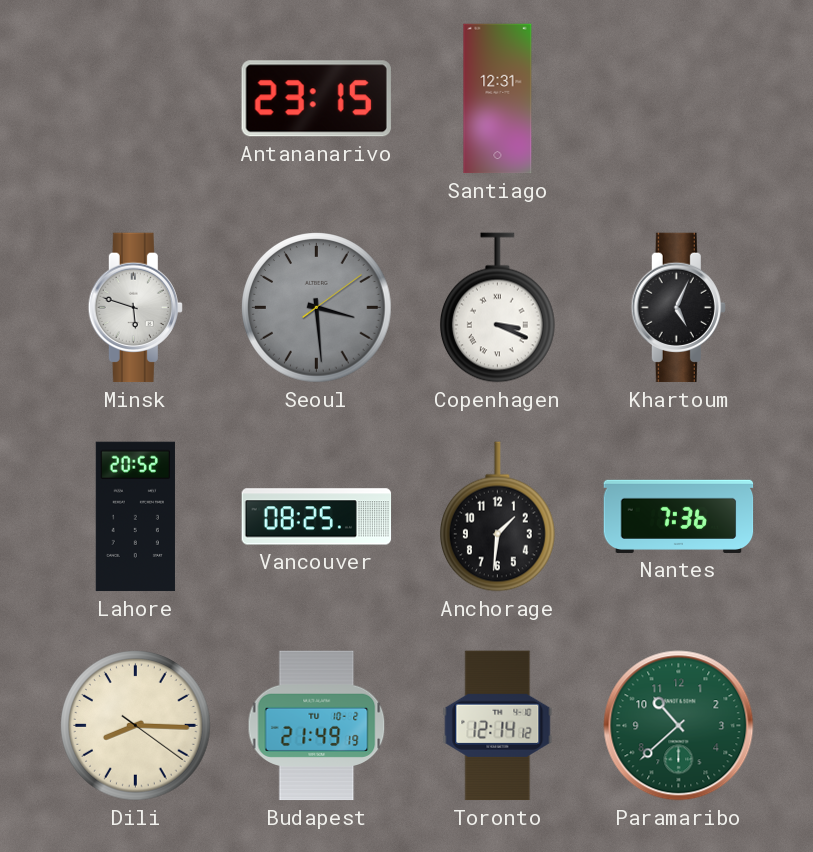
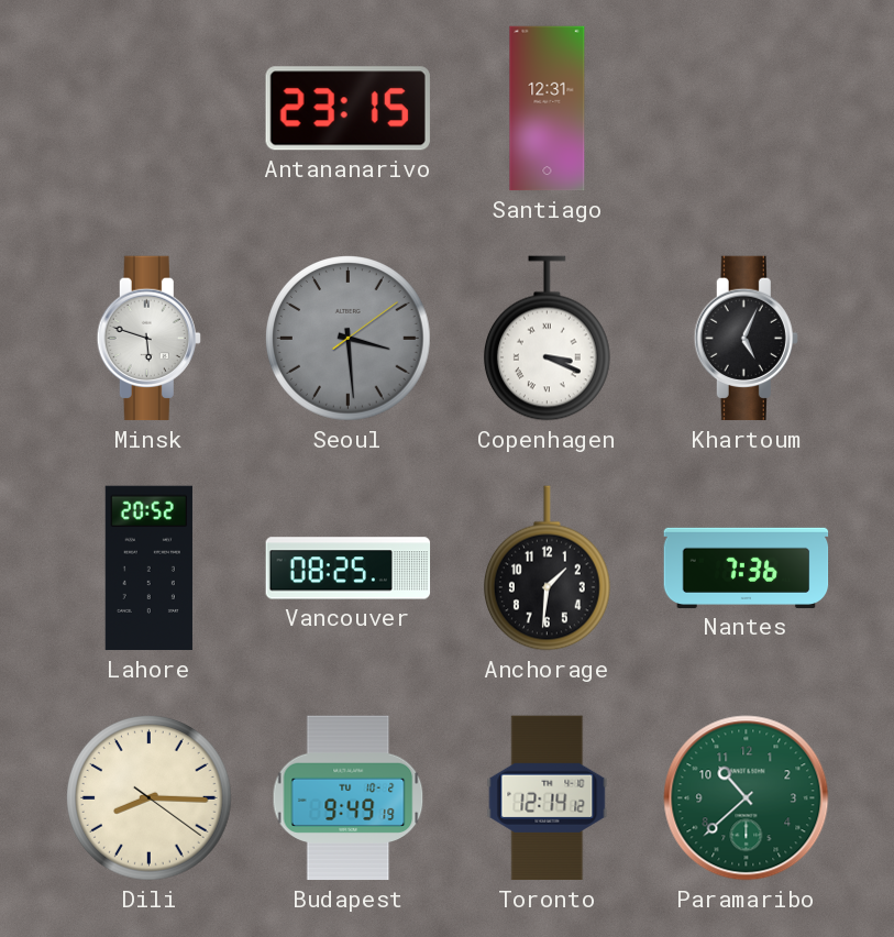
Budapest: 21:49 -> 9:49 (349, 798)
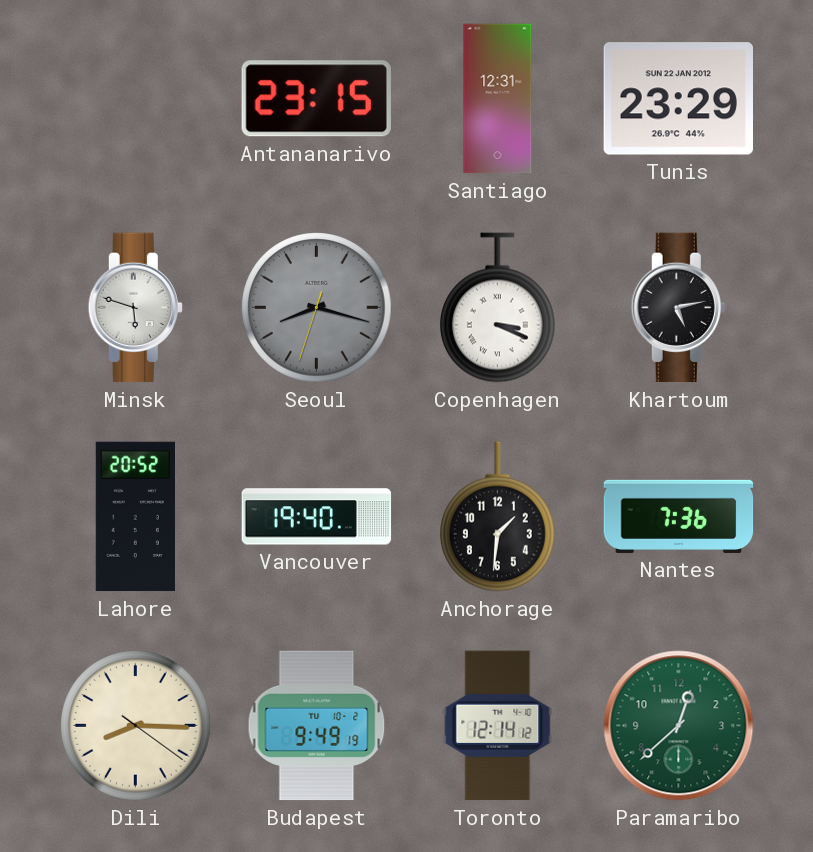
Tunis: none -> 23:29 (678, 99)
Seoul: 3:29 -> 8:17 (317, 308)
Khartoum: 5:04 -> 5:13 (678, 308)
Vancouver: 08:25 -> 19:40 (317, 517)
Paramaribo: 10:38 -> 12:38 (679, 726)
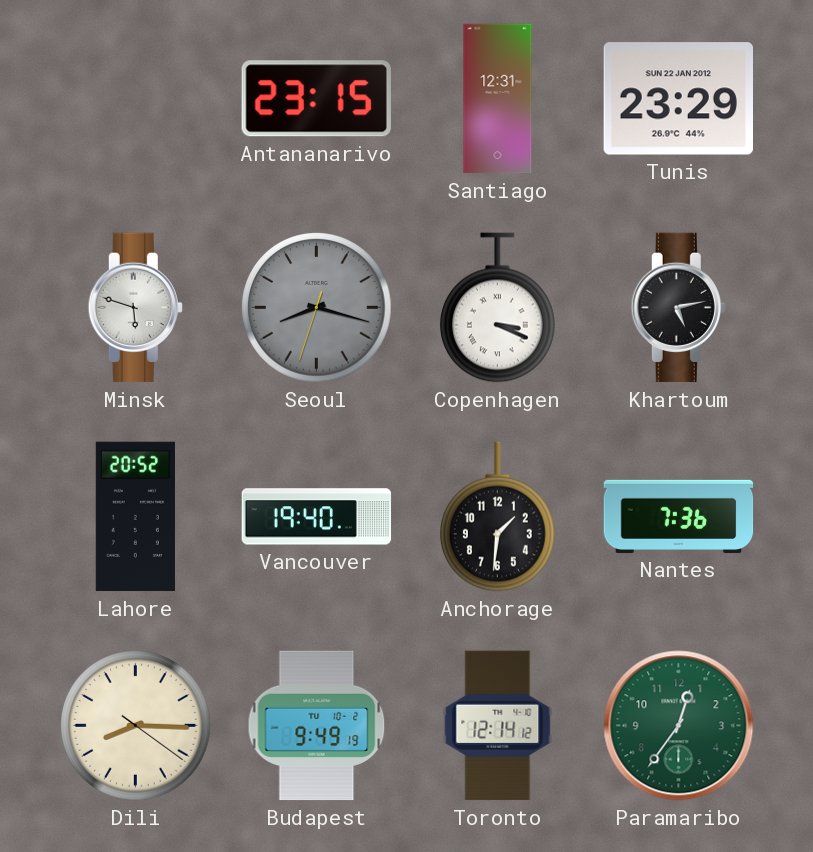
Paramaribo: 12:38 -> 12:36 (679, 726)
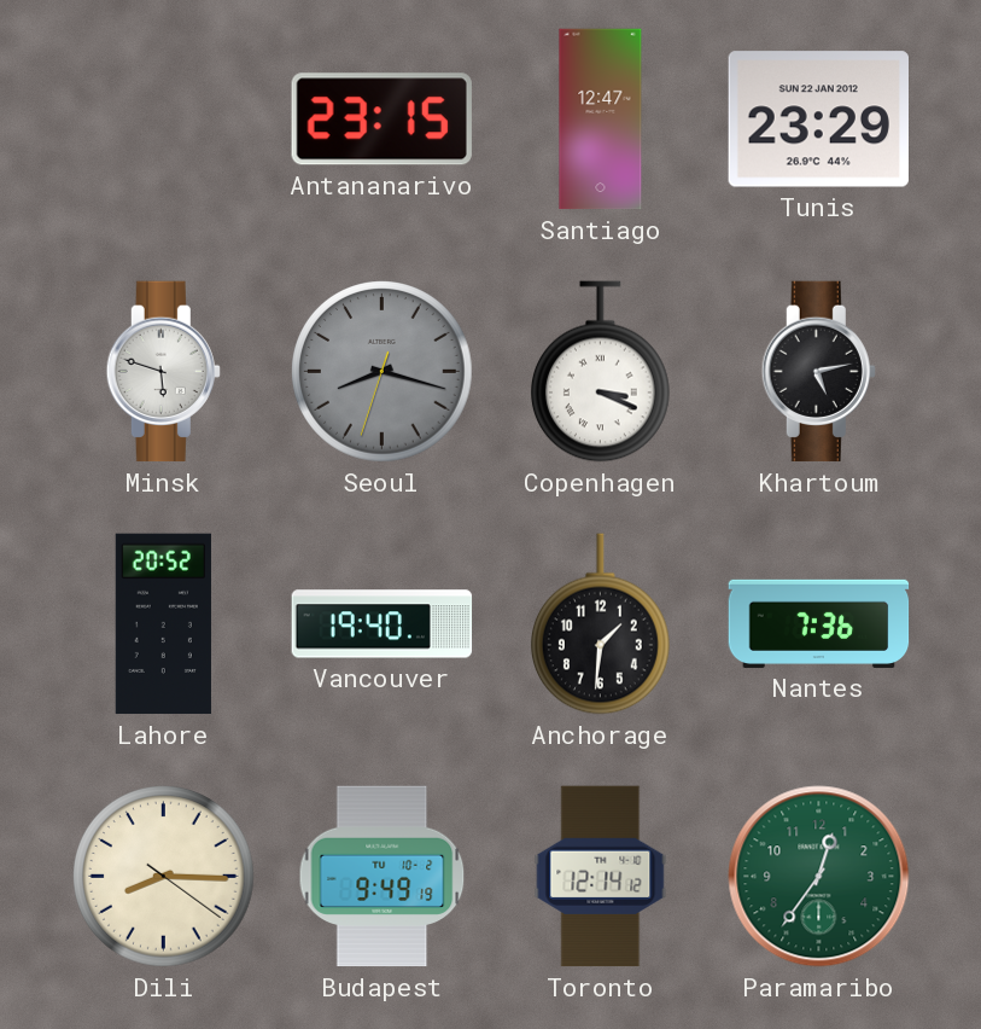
Santiago: 12:31 -> 12:47 (601, 120)
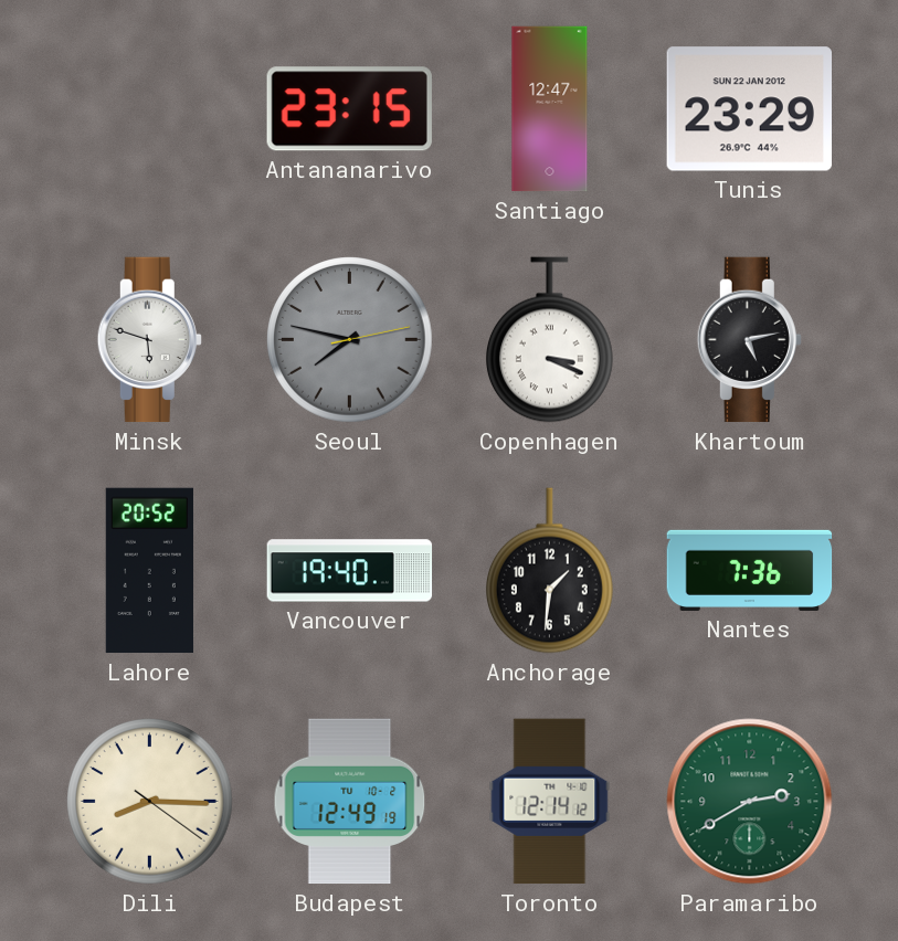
Seoul: 8:17 -> 7:47 (350, 340)
Budapest: 9:49 -> 12:49 (350, 802)
Paramaribo: 12:36 -> 2:40 (750, 802)
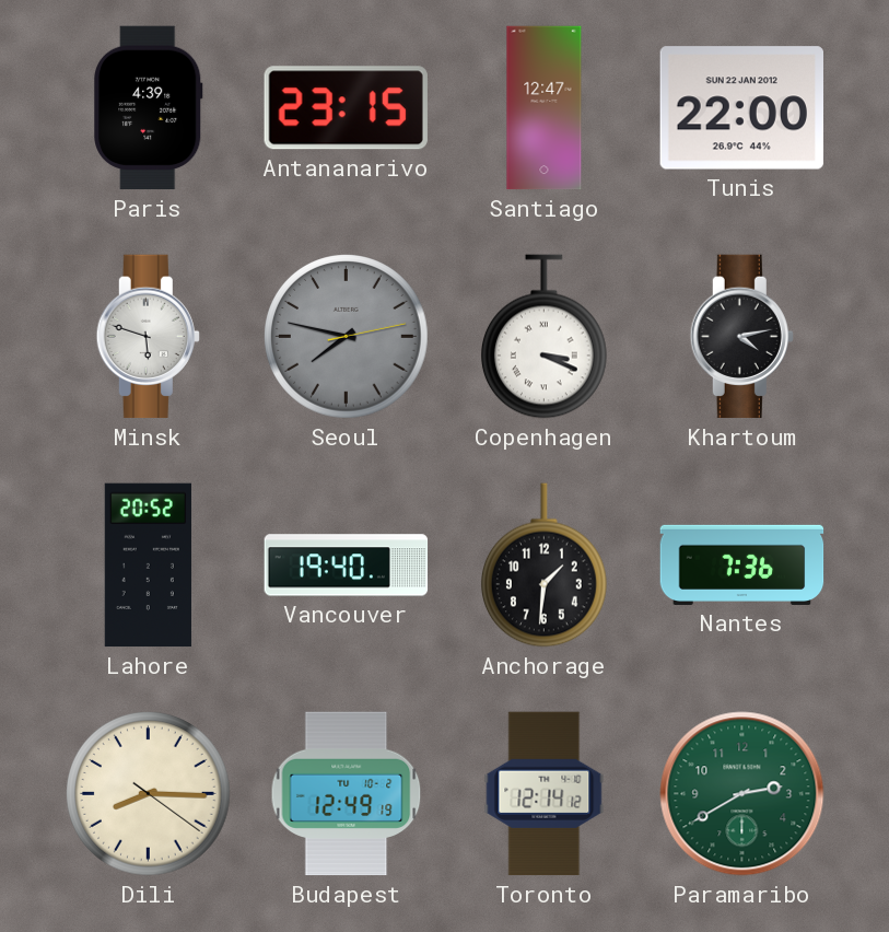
Paris: none -> 4:39 (149, 108)
Tunis: 23:29 -> 22:00 (741, 108)
Khartoum: 5:13 -> 4:13 (741, 337)
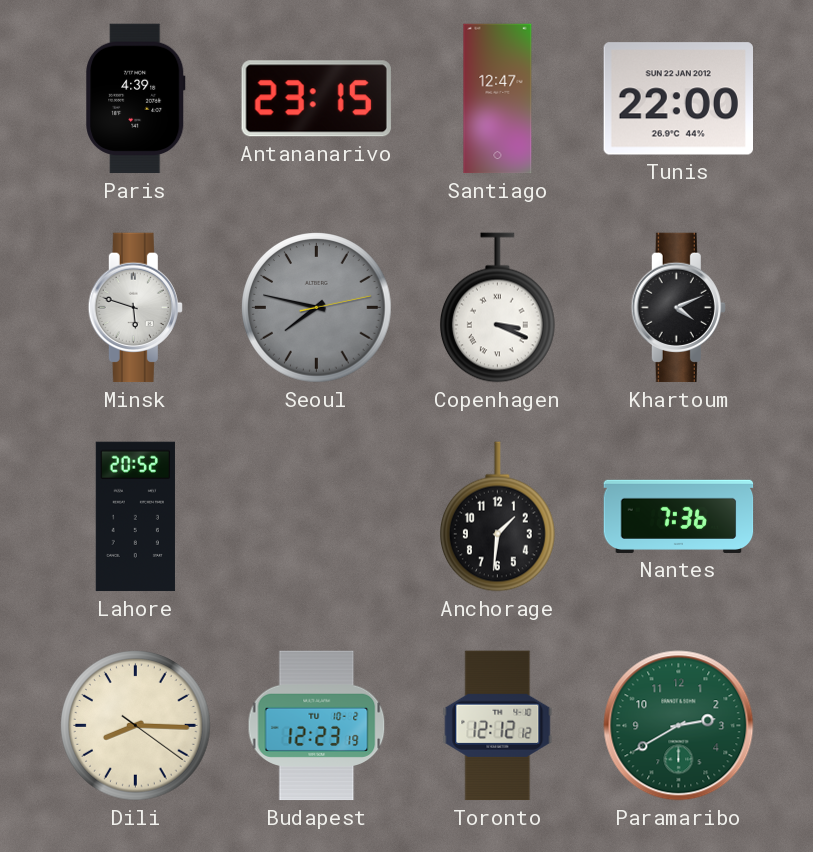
Khartoum: 4:13 -> 4:11 (678, 308)
Vancouver: 19:40 -> none (347, 566)
Budapest: 12:49 -> 12:23 (317, 726)
Toronto: 12:14 -> 12:12 (498, 726)
